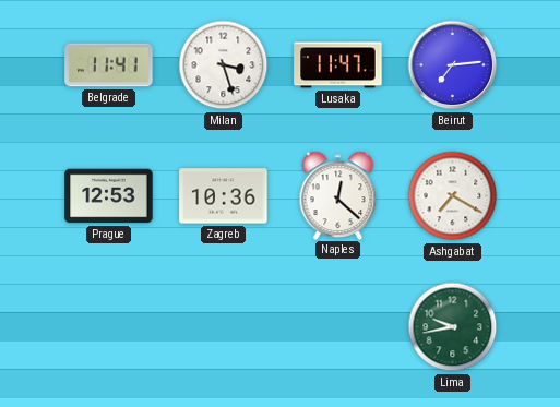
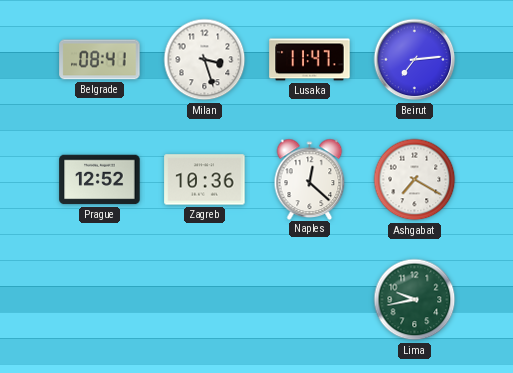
Belgrade: 11:41 -> 08:41 (100, 60)
Prague: 12:53 -> 12:52 (100, 180)
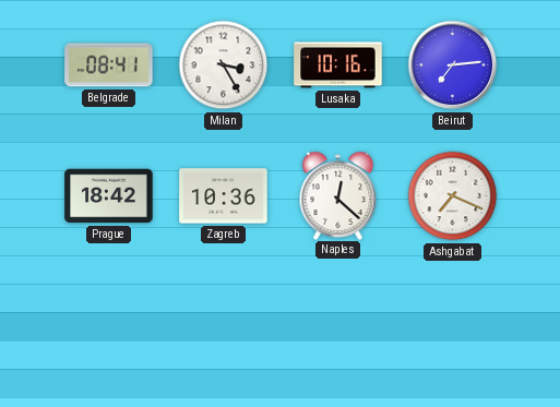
Milan: 3:27 -> 3:25 (224, 65)
Lusaka: 11:47 -> 10:16 (338, 65)
Prague: 12:52 -> 18:42 (109, 196)
Ashgabat: 7:20 -> 7:19 (453, 196)
Lima: 9:43 -> none (415, 300)
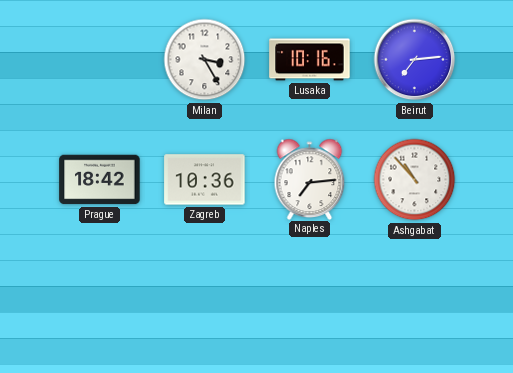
Belgrade: 08:41 -> none (109, 65)
Naples: 12:22 -> 7:14 (310, 179)
Ashgabat: 7:19 -> 10:53 (415, 180)
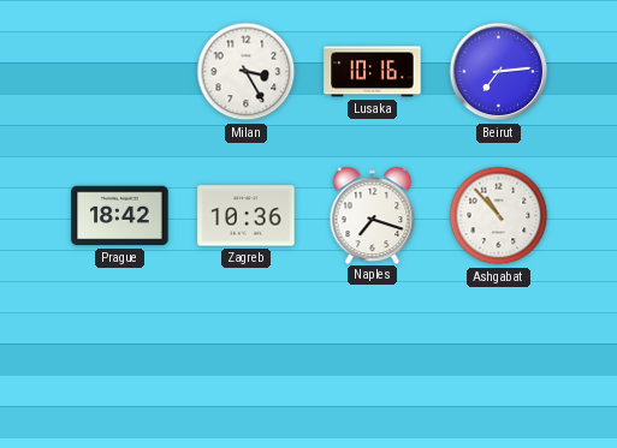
Naples: 7:14 -> 7:18 (373, 215)
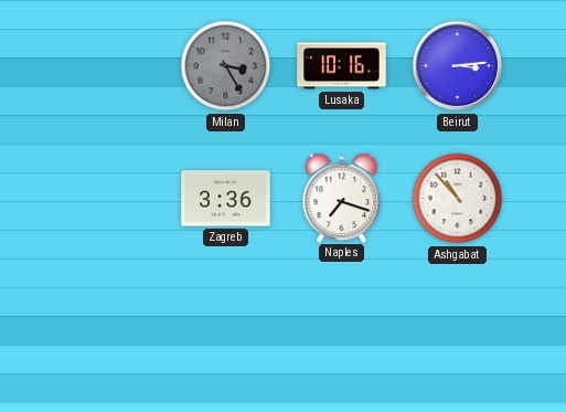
Milan dial: white -> grey (226, 66)
Beirut: 7:14 -> 3:14 (458, 66)
Prague: 18:42 -> none (120, 216)
Zagreb: 10:36 -> 3:36 (226, 199)
